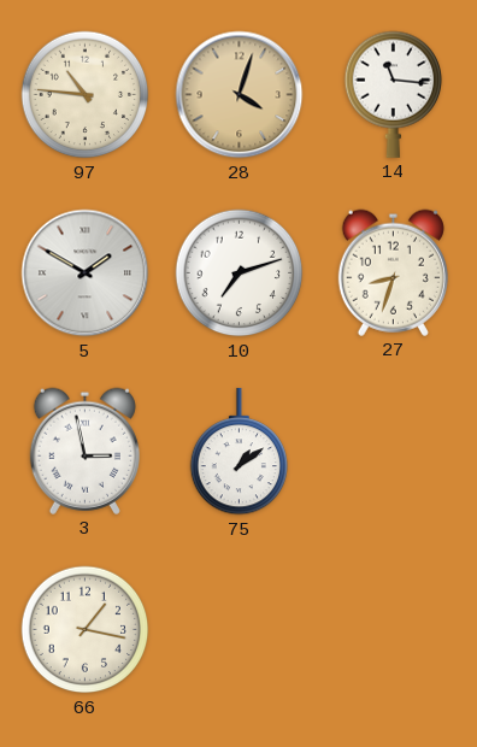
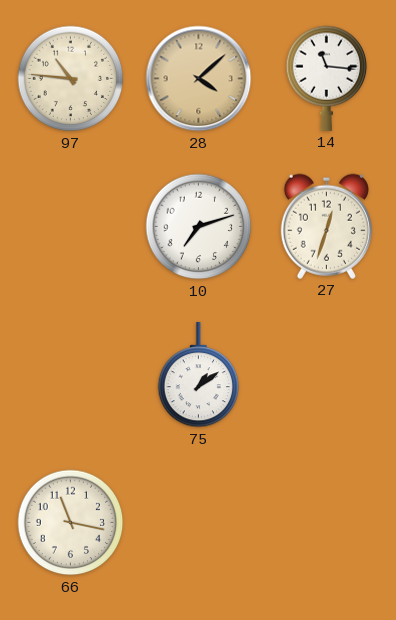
28: 4:03 -> 4:08 (199, 79)
5: 1:50 -> none (86, 273)
27: 8:33 -> 12:33 (326, 226)
3: 2:58 -> none (84, 451)
66: 1:17 -> 11:17 (71, 523)
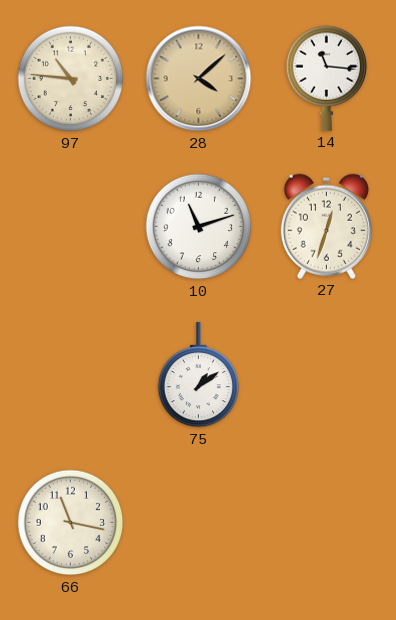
10: 7:12 -> 11:12 (199, 227)
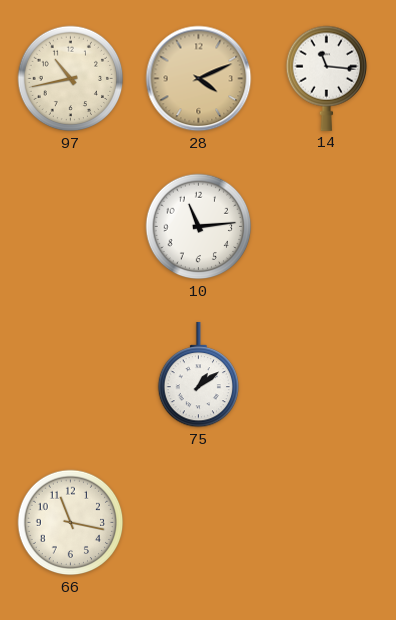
97: 10:46 -> 10:43 (71, 79)
28: 4:08 -> 4:11 (199, 79)
10: 11:12 -> 11:14 (199, 227)
27: 12:33 -> none (326, 226)
